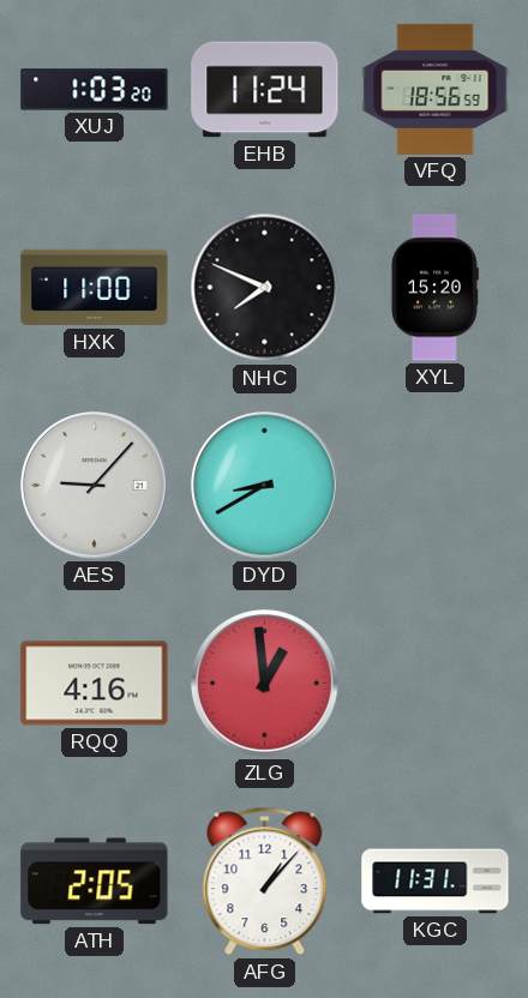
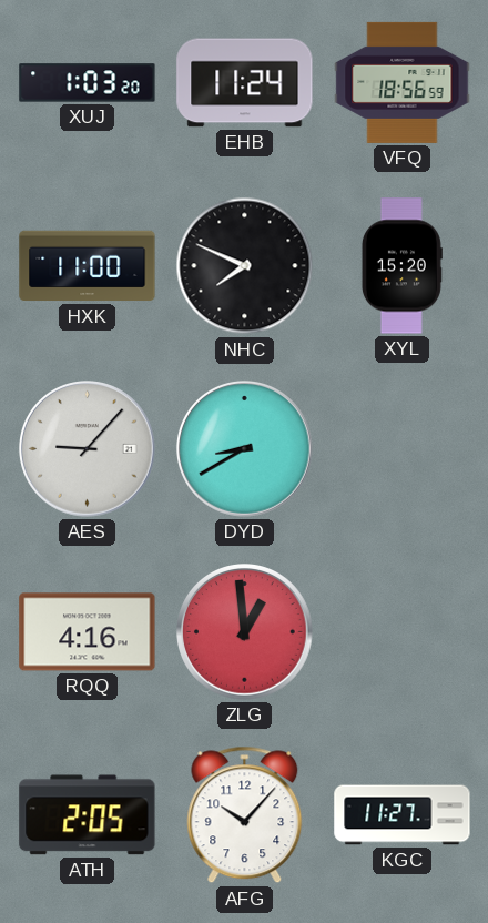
AFG: 1:07 -> 10:07 (245, 815)
KGC: 11:31 -> 11:27 (403, 815)
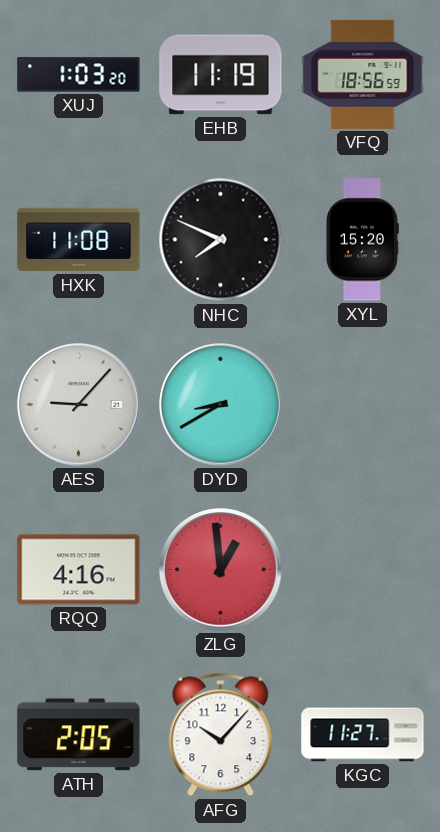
EHB: 11:24 -> 11:19 (221, 75)
HXK: 11:00 -> 11:08 (79, 240)
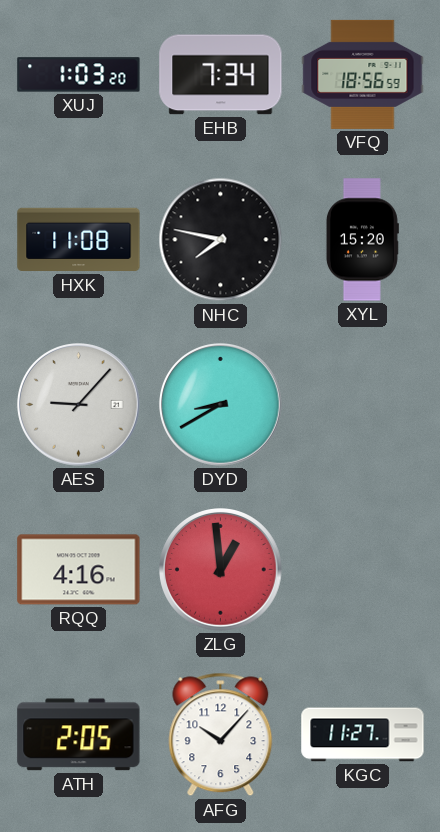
EHB: 11:19 -> 7:34 (221, 75)
NHC: 7:49 -> 7:47 (221, 240)
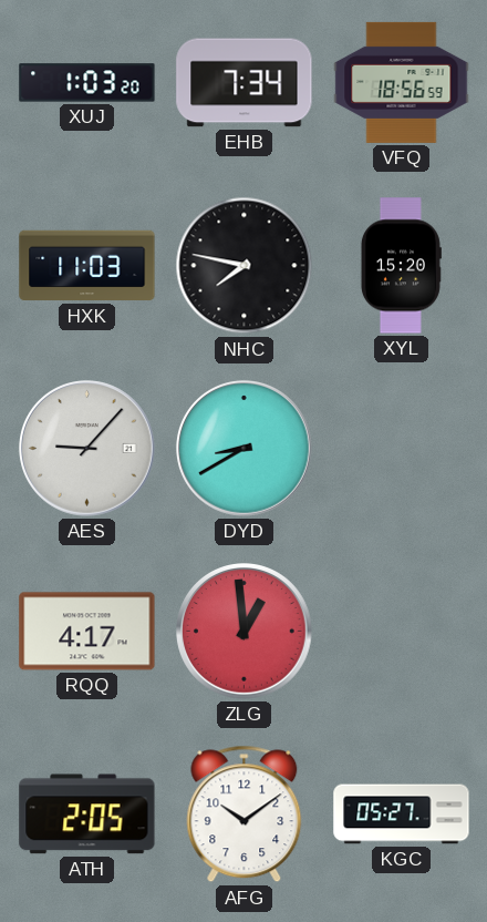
HXK: 11:08 -> 11:03 (87, 266)
RQQ: 4:16 -> 4:17 (87, 632)
AFG: 10:07 -> 10:09 (245, 815)
KGC: 11:27 -> 05:27 (402, 815)
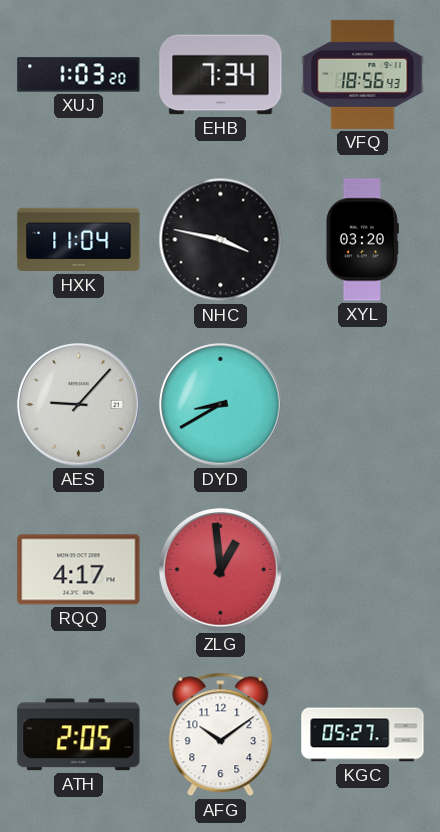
VFQ: 18:56:59 -> 18:56:43 (363, 74)
HXK: 11:03 -> 11:04 (79, 240)
NHC: 7:47 -> 3:47 (221, 240)
XYL: 15:20 -> 03:20 (362, 240)
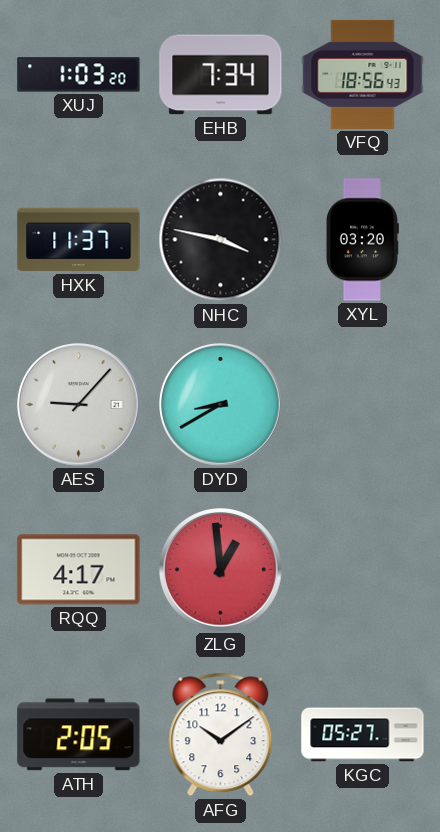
HXK: 11:04 -> 11:37 (79, 240)
